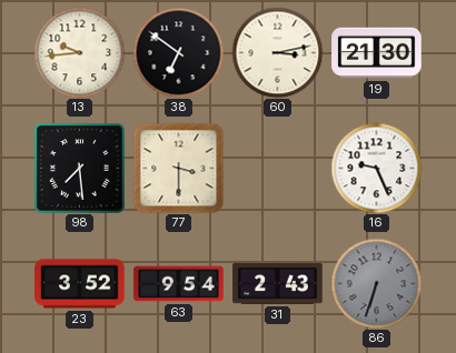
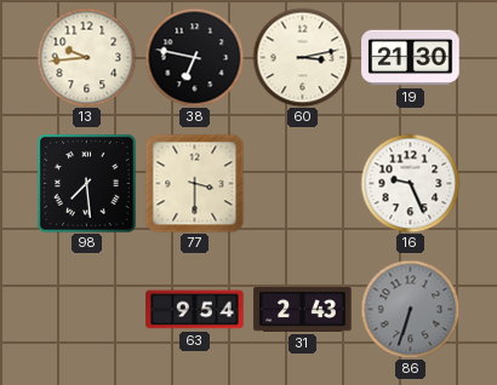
38: 6:51 -> 6:47 (194, 57)
23: 3:52 -> none (80, 284)
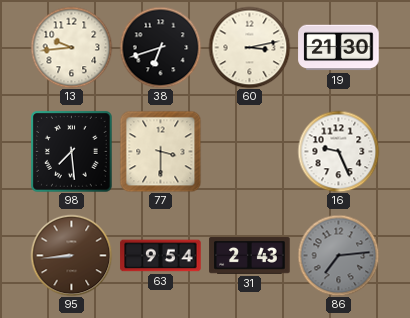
38: 6:47 -> 6:42 (160, 47)
95: none -> 8:44 (71, 255)
86: 6:33 -> 7:14 (338, 255)
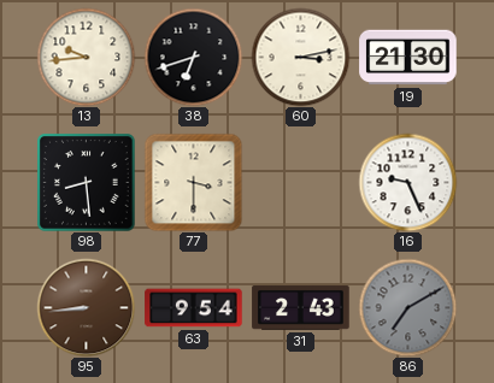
98: 7:29 -> 8:29 (87, 183)
86: 7:14 -> 7:10 (407, 307)
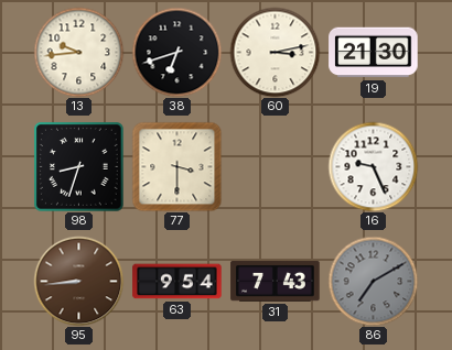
98: 8:29 -> 8:33 (79, 167)
31: 2:43 -> 7:43 (276, 282)
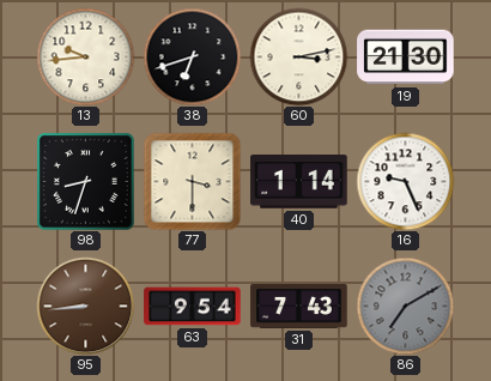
40: none -> 1:14 (299, 182)
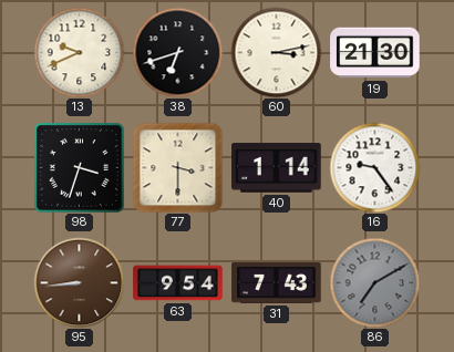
13: 9:44 -> 9:41 (79, 52)
98: 8:33 -> 3:33 (80, 168)
16: 9:26 -> 9:24 (374, 167)
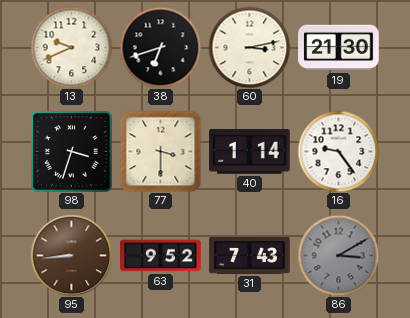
63: 9:54 -> 9:52 (161, 256)
86: 7:10 -> 3:10 (338, 255)
